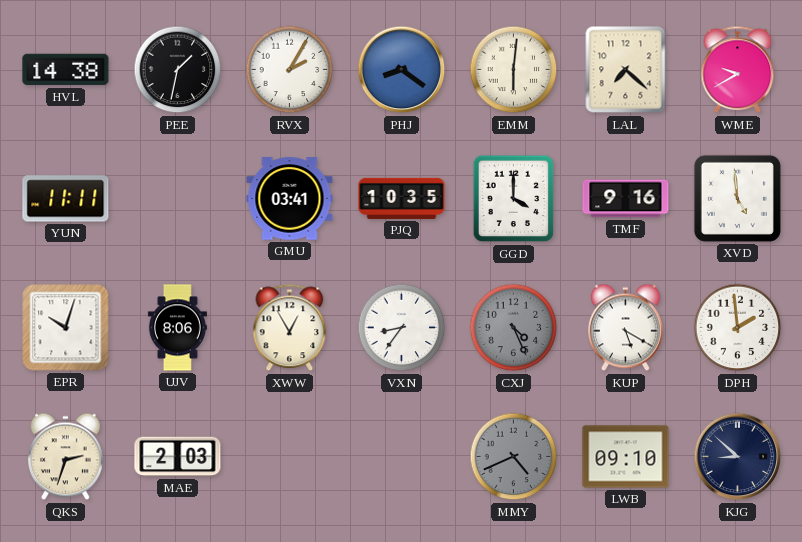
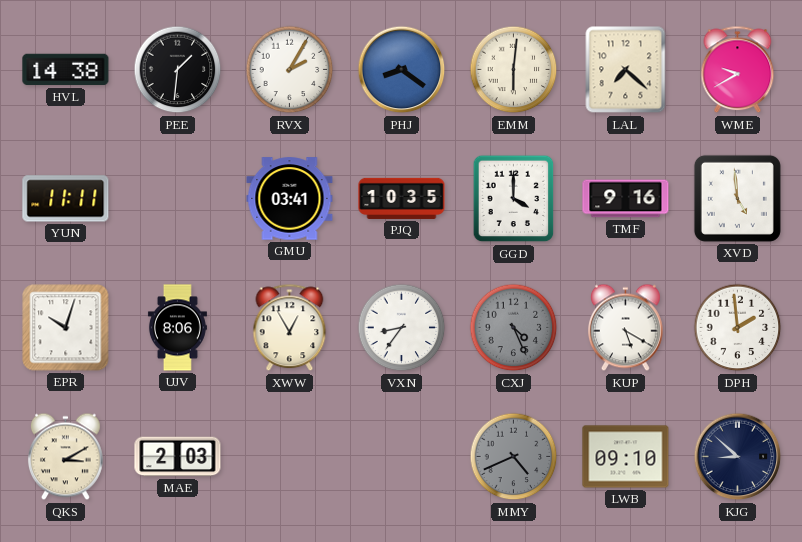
PEE: 1:32 -> 1:31 (178, 70)
QKS: 2:33 -> 3:10 (66, 457)
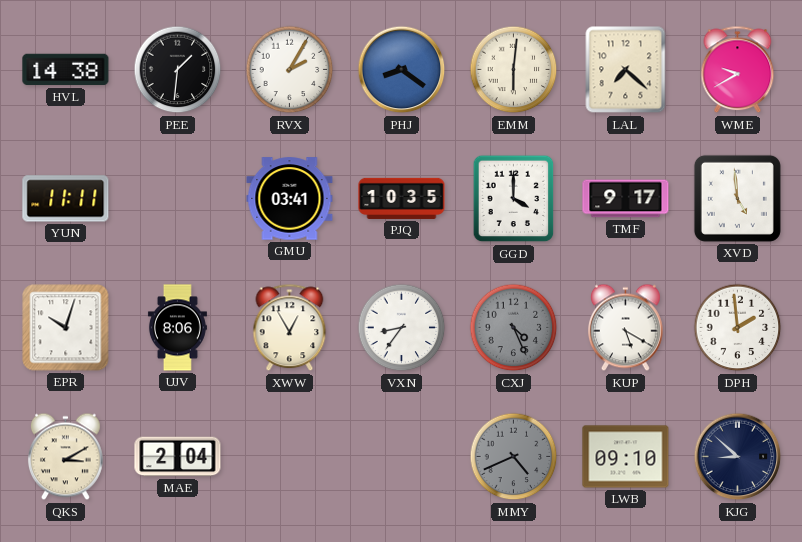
TMF: 9:16 -> 9:17 (626, 199)
MAE: 2:03 -> 2:04 (178, 457)
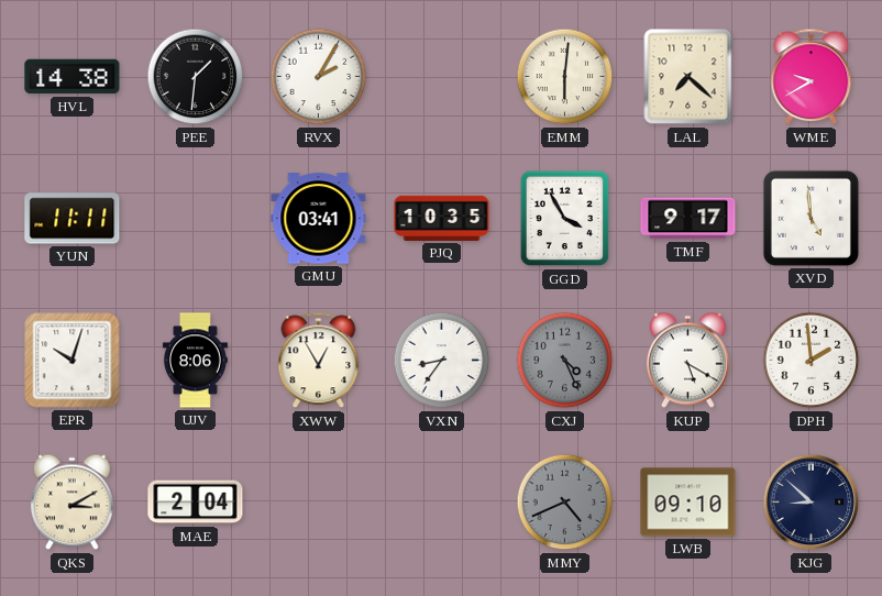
PHJ: 8:21 -> none (402, 70)
GGD: 4:00 -> 3:55 (565, 219)
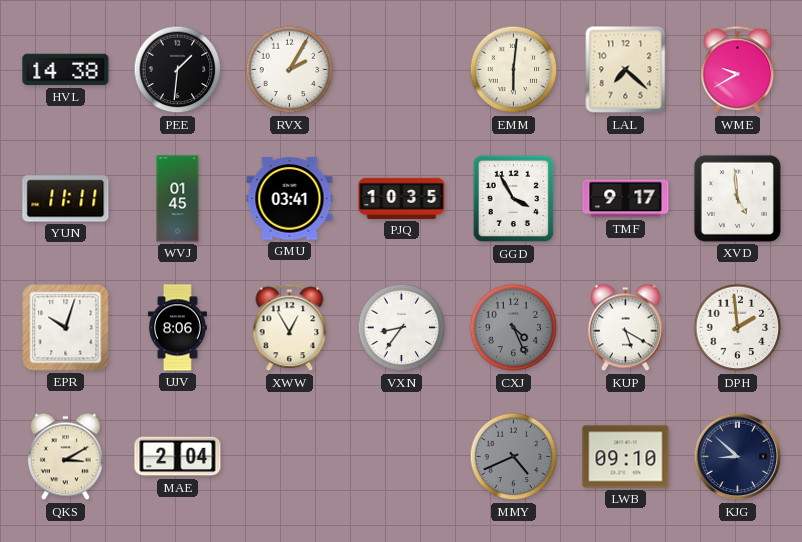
WVJ: none -> 01:45 (178, 199)
